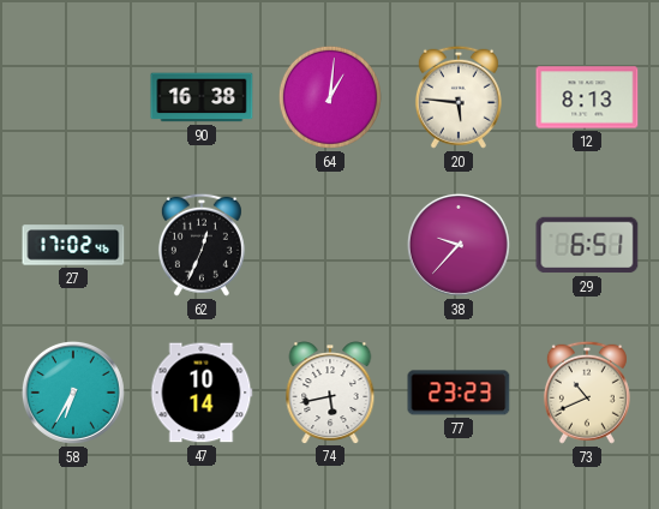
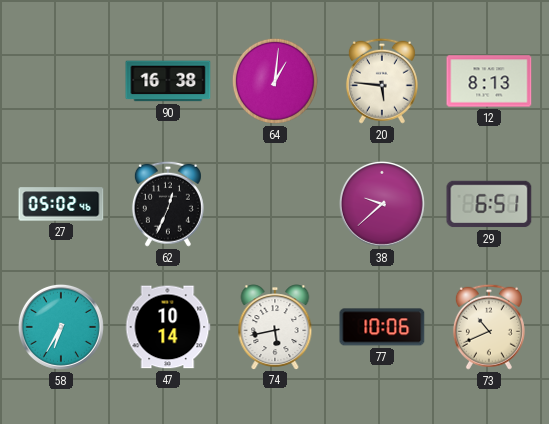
27: 17:02 -> 05:02 (61, 204)
38: 9:37 -> 9:38 (382, 204)
77: 23:23 -> 10:06 (382, 327)
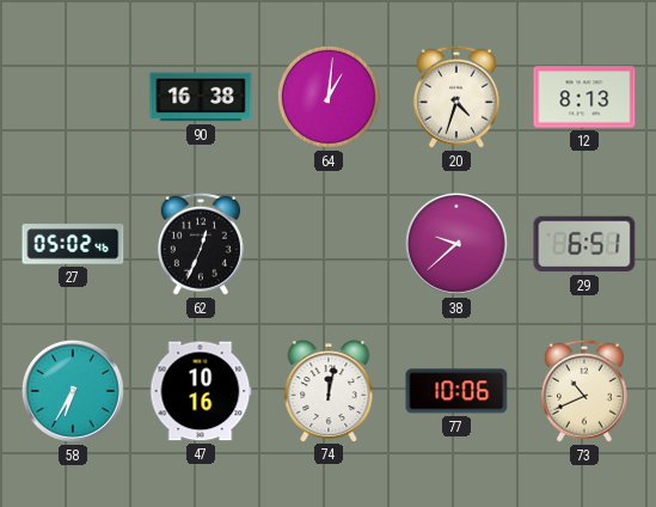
20: 5:46 -> 4:33 (456, 97)
47: 10:14 -> 10:16 (201, 391)
74: 5:43 -> 12:02 (329, 391)
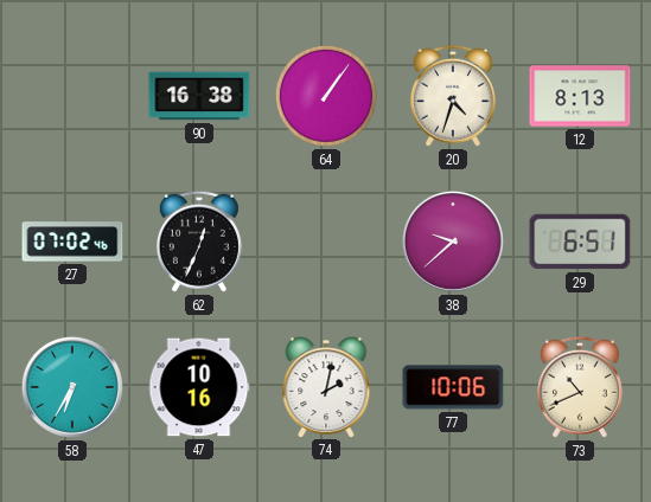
64: 1:01 -> 1:06 (326, 96)
27: 05:02 -> 07:02 (72, 242)
74: 12:02 -> 2:02 (326, 387)
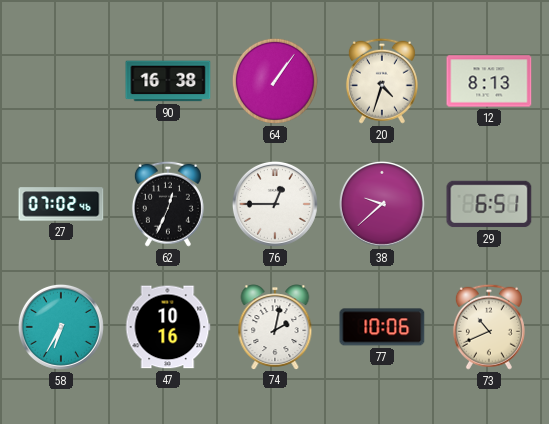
76: none -> 12:45 (275, 204)
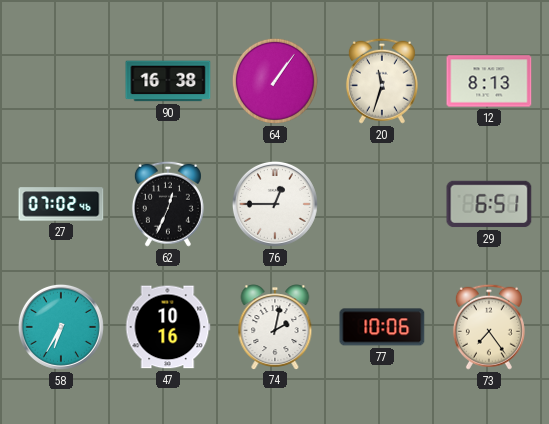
20: 4:33 -> 11:33 (382, 81)
38: 9:38 -> none (382, 204)
73: 10:41 -> 7:24 (489, 327)
